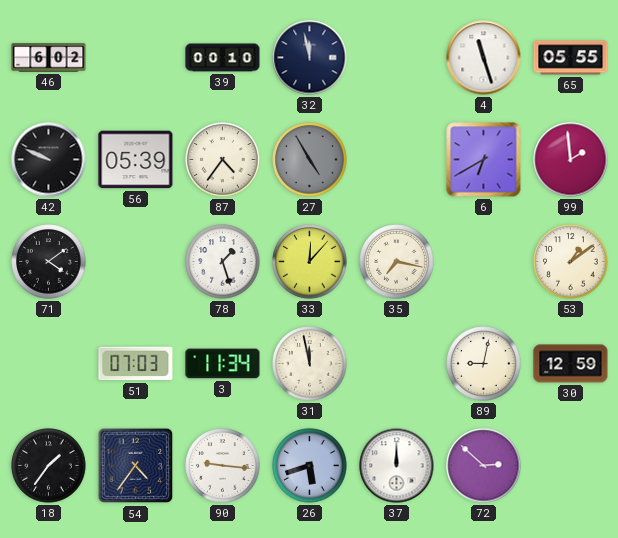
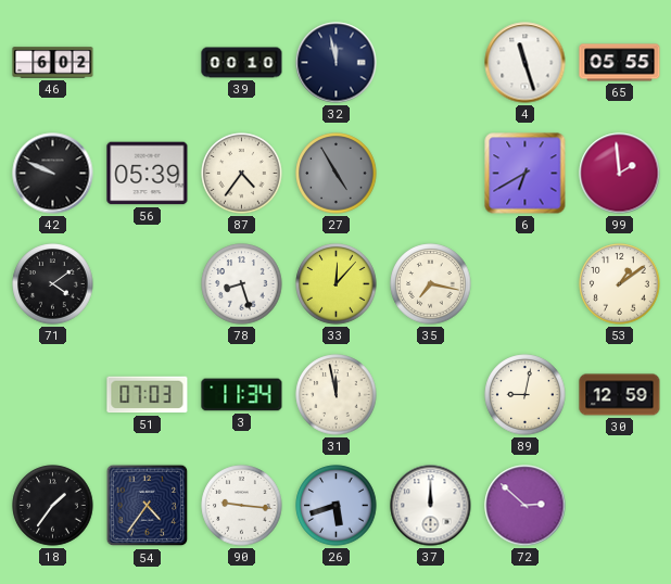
78: 1:27 -> 8:27 (242, 284)
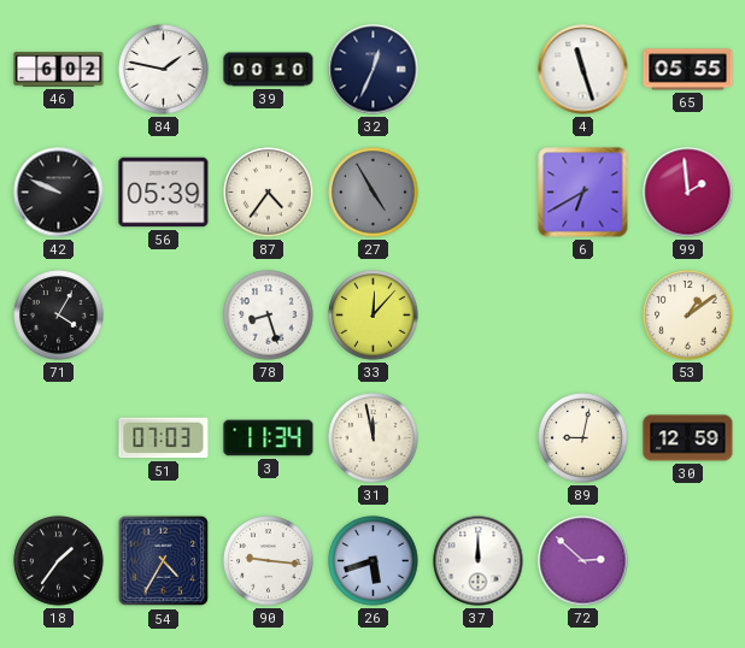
84: none -> 1:47 (164, 70)
32: 11:58 -> 12:34 (374, 70)
71: 4:09 -> 4:05 (59, 316)
35: 7:17 -> none (431, 284)
54: 4:36 -> 4:35 (164, 561)
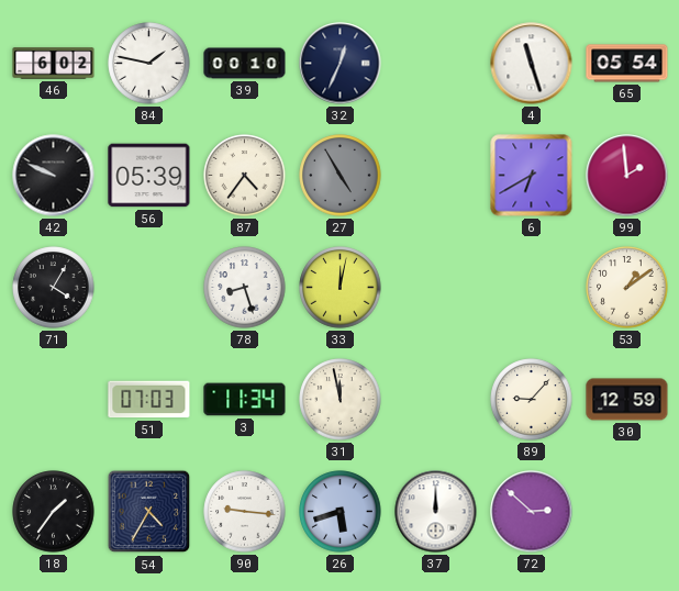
65: 05:55 -> 05:54 (627, 64)
33: 12:07 -> 12:02 (341, 288)
89: 9:02 -> 9:07 (532, 400)
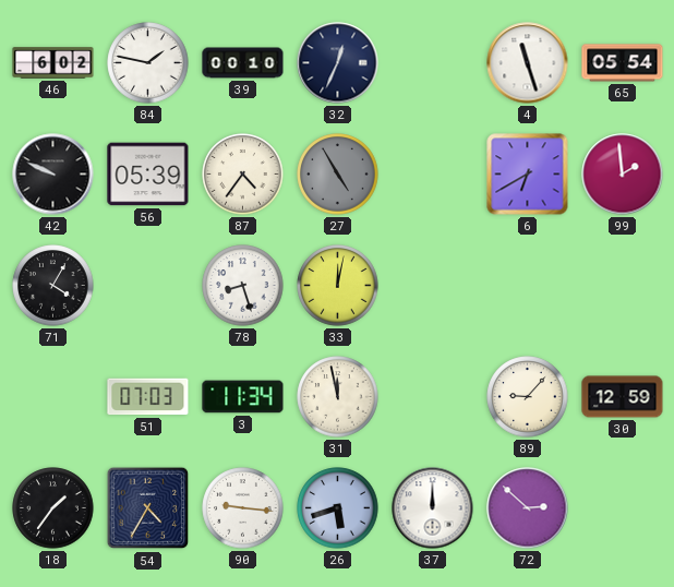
53: 1:09 -> none (627, 288)
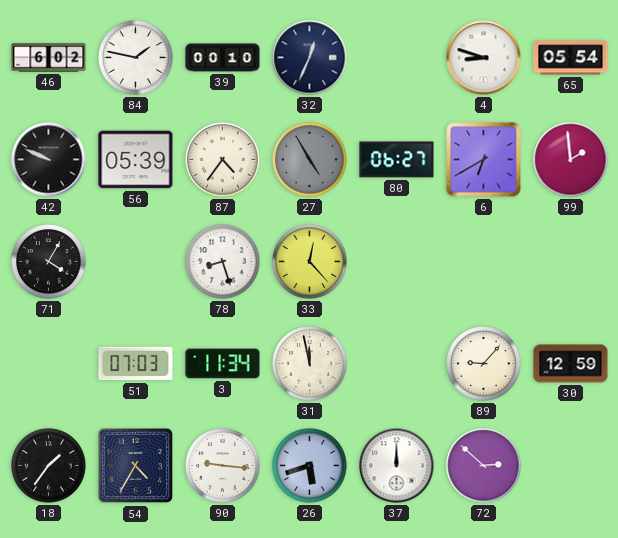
4: 11:27 -> 8:48 (484, 58)
80: none -> 06:27 (397, 160)
33: 12:02 -> 12:23 (310, 262)
